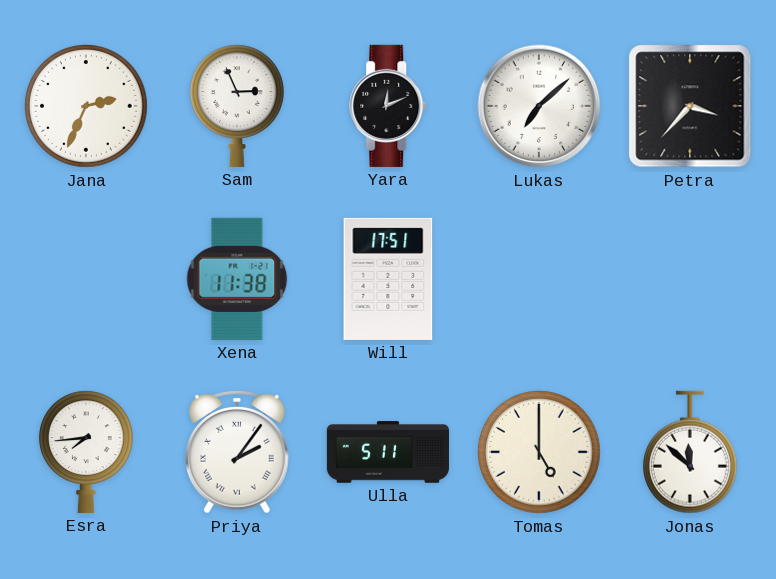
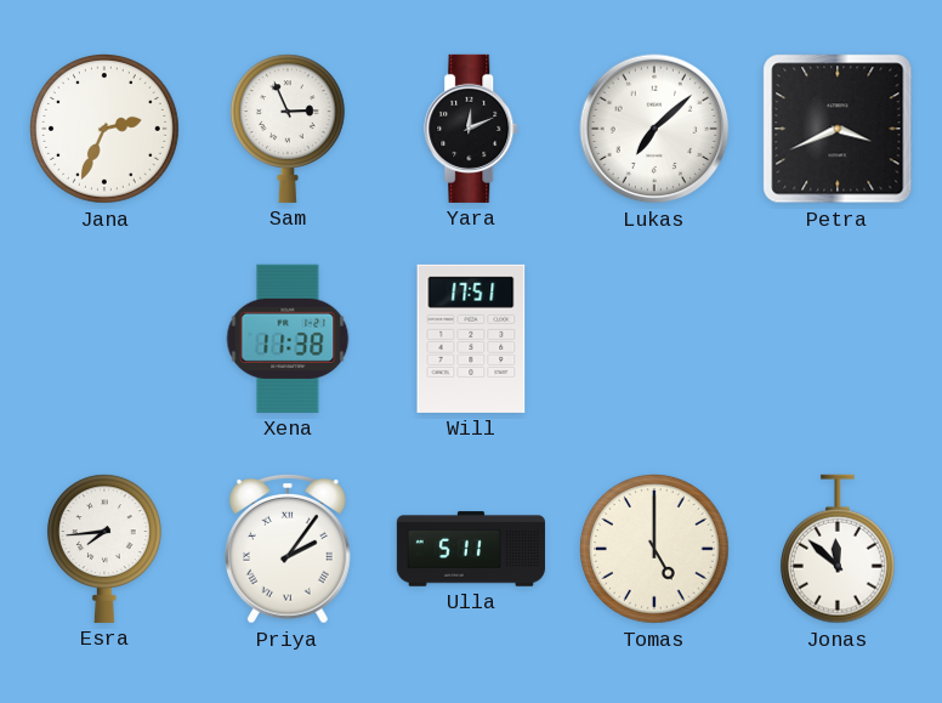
Petra: 3:37 -> 3:41 (838, 129)
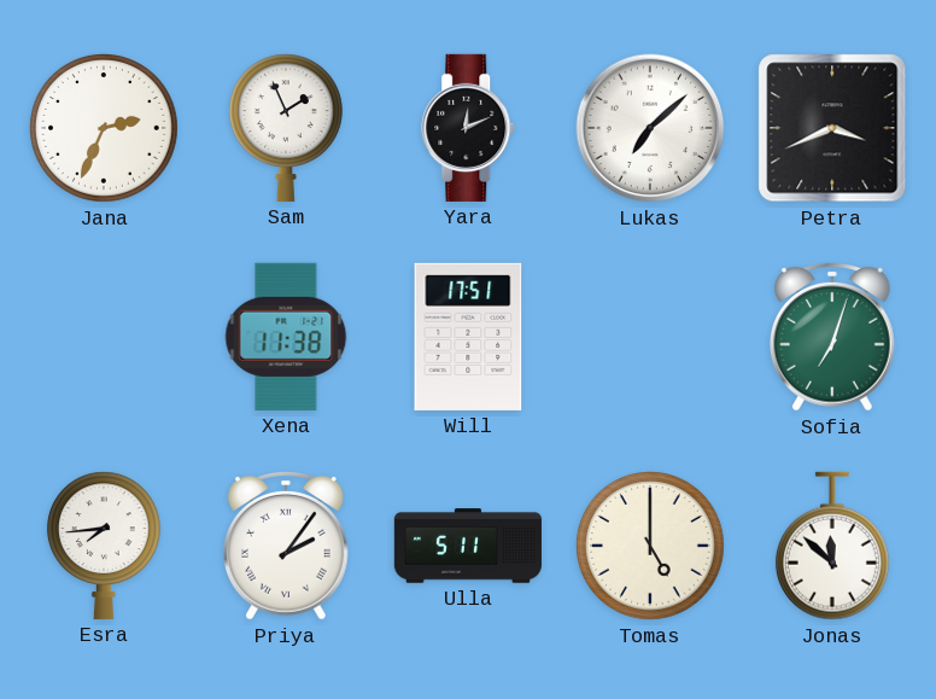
Sam: 2:56 -> 1:56 (286, 128)
Sofia: none -> 7:03 (833, 338)
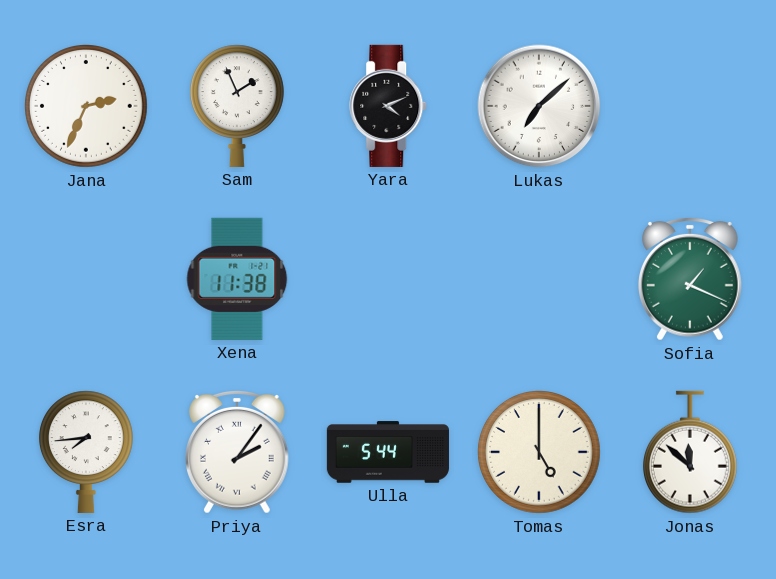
Yara: 12:11 -> 4:11 (389, 106)
Petra: 3:41 -> none (832, 128)
Will: 17:51 -> none (468, 337)
Sofia: 7:03 -> 1:19 (691, 280)
Ulla: 5:11 -> 5:44 (388, 452)
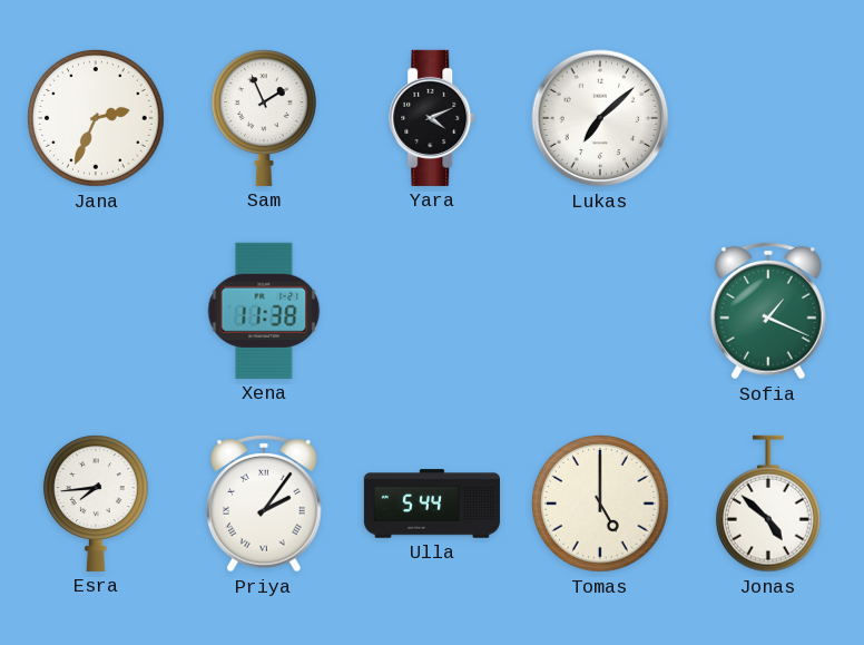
Jonas: 11:52 -> 4:52 (768, 504)
